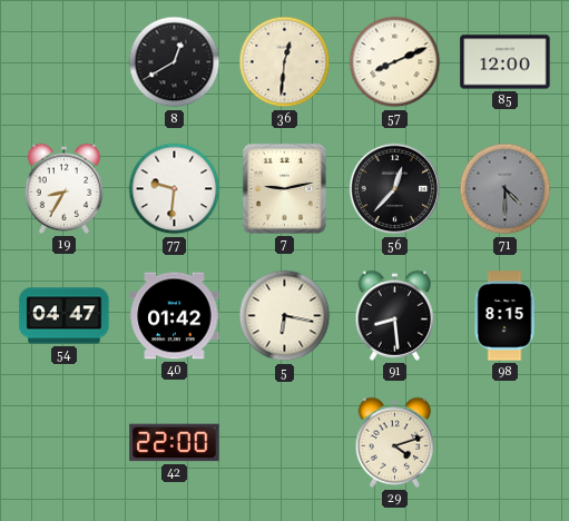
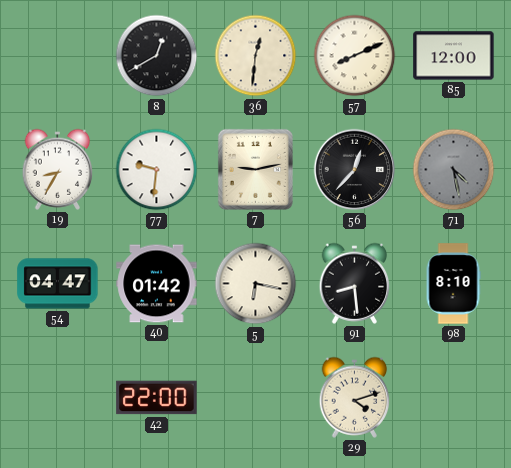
71: 4:30 -> 4:28 (454, 170)
98: 8:15 -> 8:10 (453, 284)
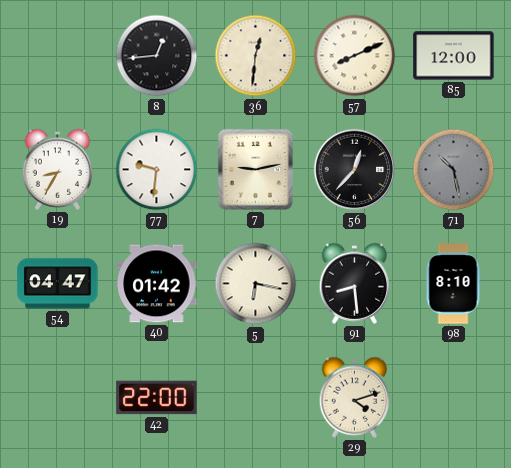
8: 12:40 -> 12:44 (157, 56)
71: 4:28 -> 10:28 (454, 170)
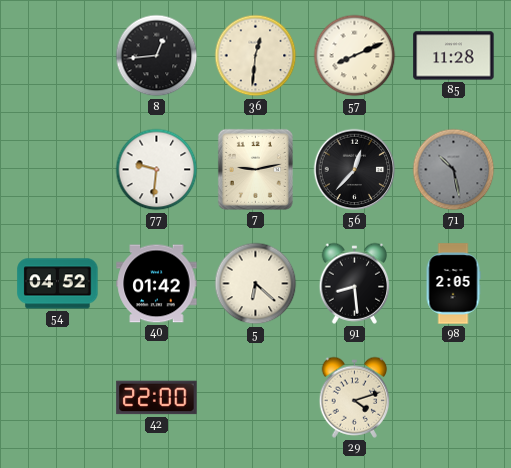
85: 12:00 -> 11:28 (454, 56)
19: 8:35 -> none (58, 169)
54: 04:47 -> 04:52 (58, 284)
5: 6:17 -> 6:22 (256, 284)
98: 8:10 -> 2:05 (453, 284)
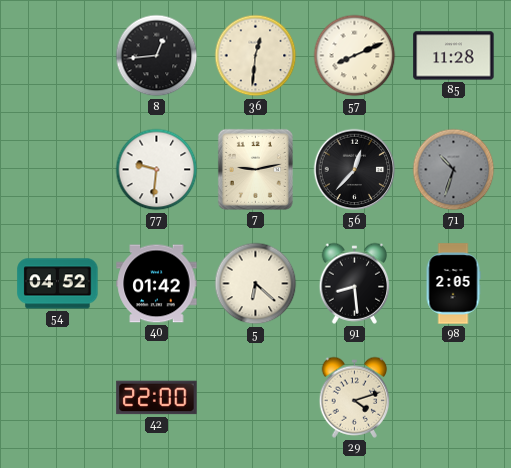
71: 10:28 -> 10:33 (454, 170)
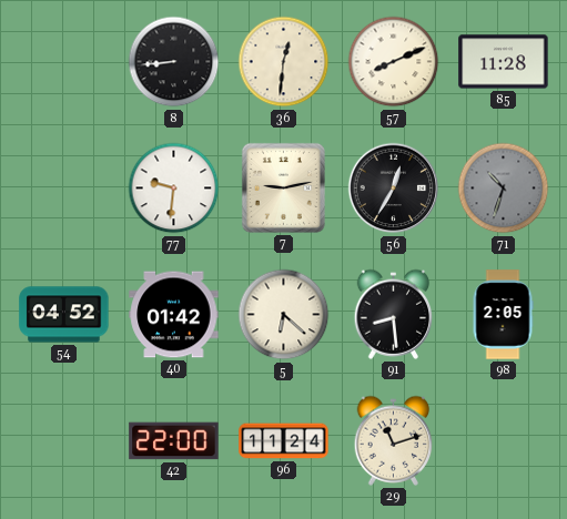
8: 12:44 -> 8:44 (174, 62)
56: 12:37 -> 12:35 (394, 189)
96: none -> 11:24 (284, 441)
29: 4:12 -> 11:12 (394, 440)
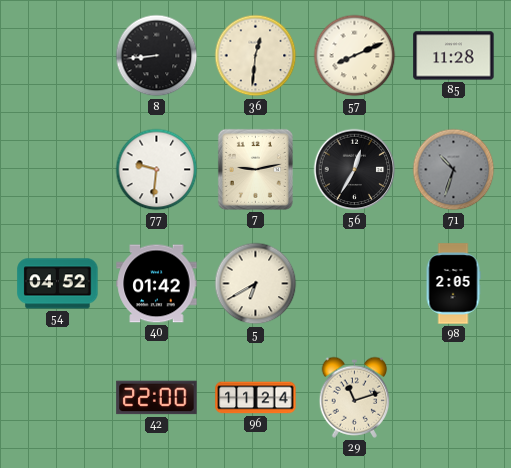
5: 6:22 -> 6:40 (256, 284)
91: 8:29 -> none (394, 314)
